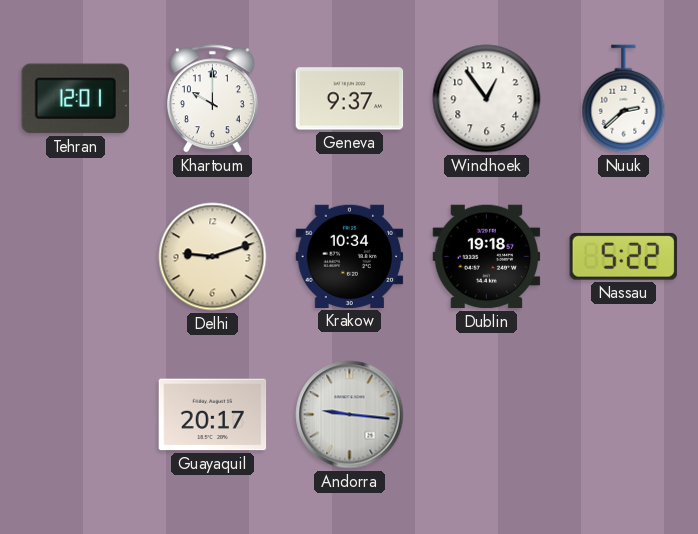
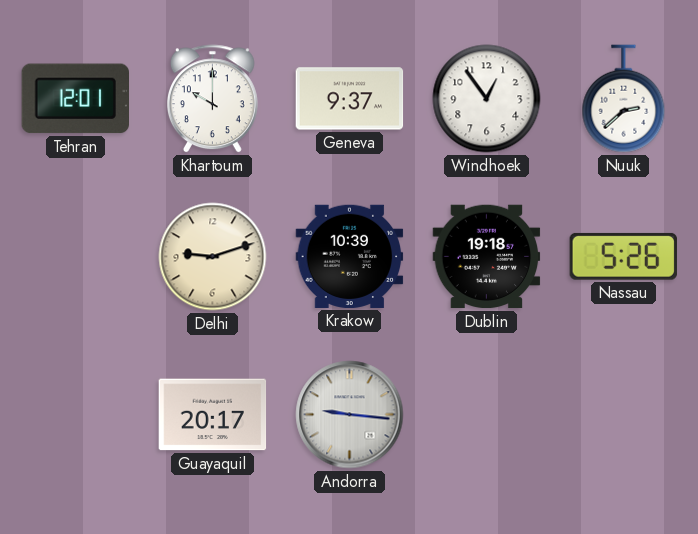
Krakow: 10:34 -> 10:39 (350, 256)
Nassau: 5:22 -> 5:26 (623, 256)
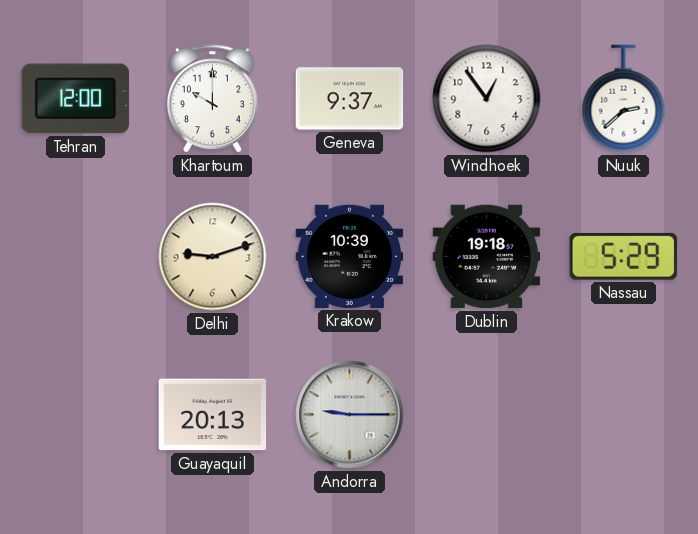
Tehran: 12:01 -> 12:00 (75, 99)
Nassau: 5:26 -> 5:29 (623, 256)
Guayaquil: 20:17 -> 20:13 (213, 415)
Andorra: 9:16 -> 9:15 (350, 415)
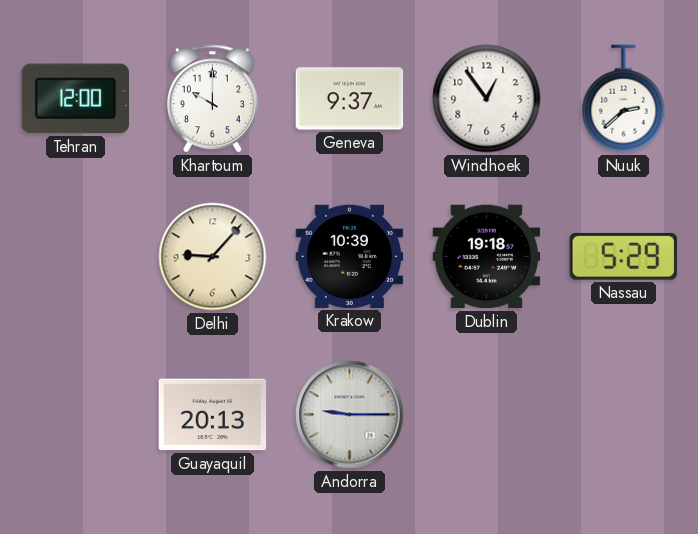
Delhi: 9:12 -> 9:07 (213, 257)
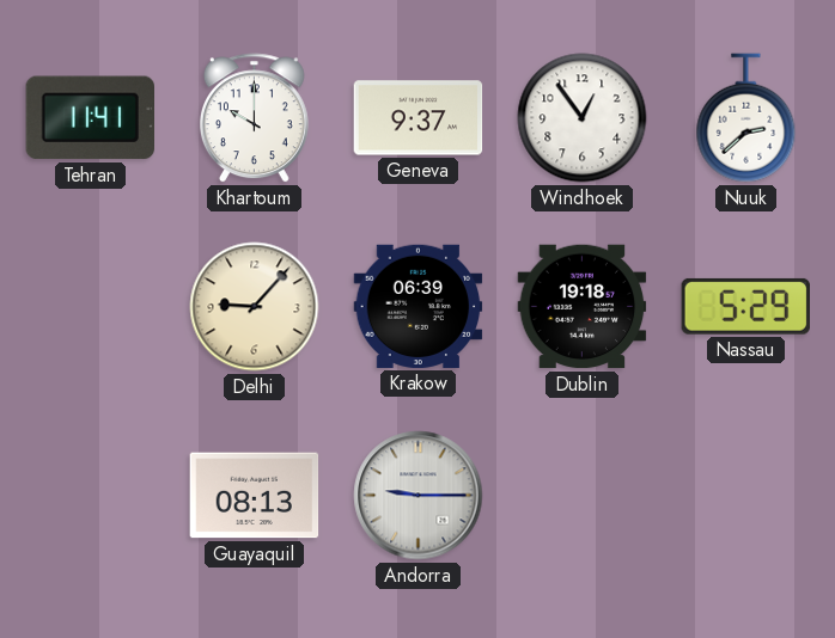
Tehran: 12:00 -> 11:41 (90, 118)
Krakow: 10:39 -> 06:39 (419, 306)
Guayaquil: 20:13 -> 08:13 (255, 496)
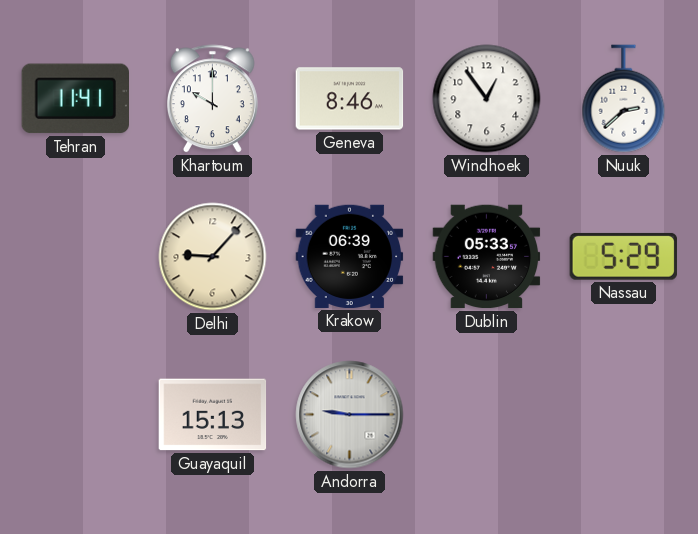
Geneva: 9:37 -> 8:46 (350, 99)
Dublin: 19:18 -> 05:33 (487, 257)
Guayaquil: 08:13 -> 15:13 (213, 415)
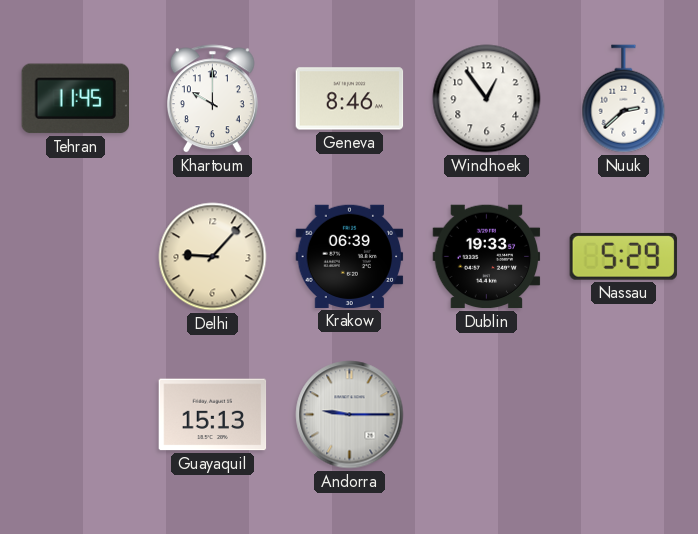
Tehran: 11:41 -> 11:45 (75, 99)
Dublin: 05:33 -> 19:33 (487, 257)
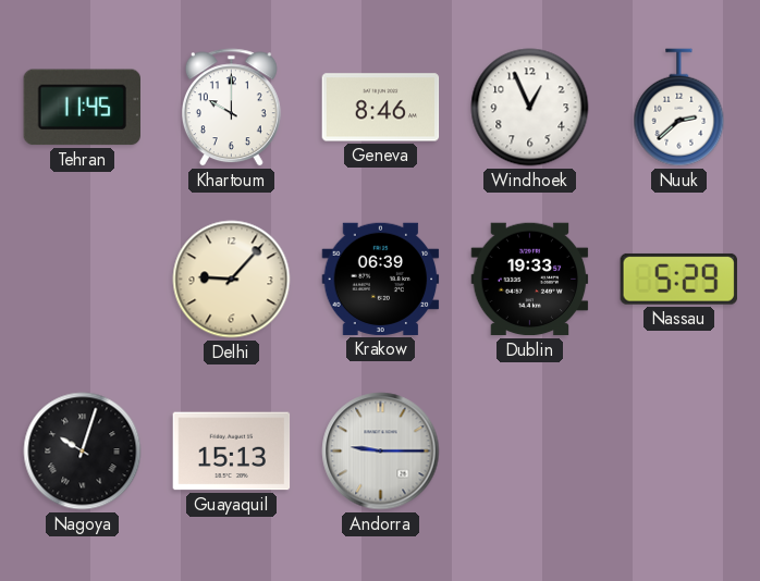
Windhoek: 12:54 -> 12:56 (530, 108)
Nagoya: none -> 10:03 (83, 452)
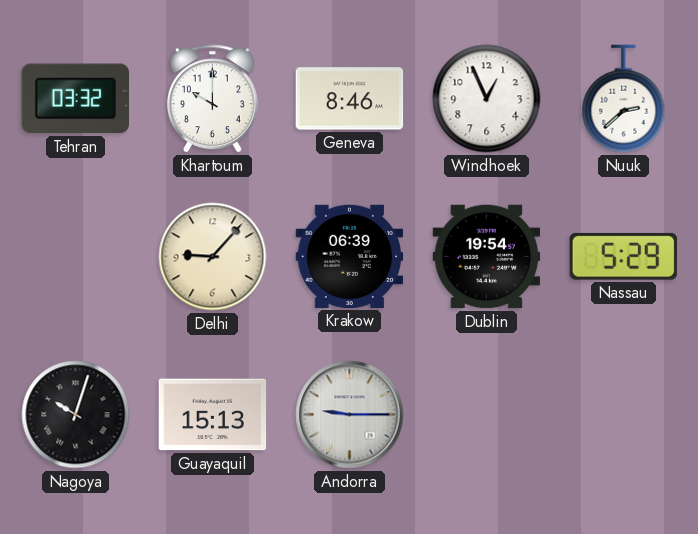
Tehran: 11:45 -> 03:32 (75, 99)
Dublin: 19:33 -> 19:54 (487, 257)
